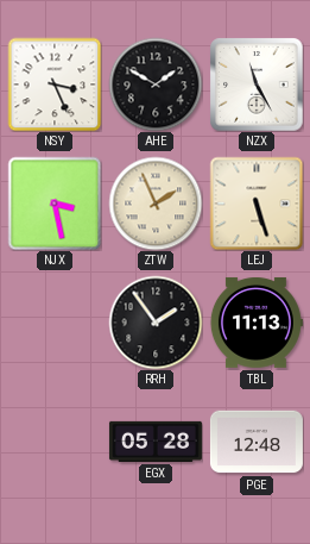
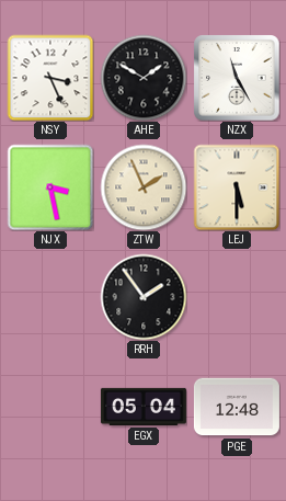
LEJ: 5:27 -> 5:30 (237, 187)
TBL: 11:13 -> none (257, 323)
EGX: 05:28 -> 05:04 (144, 407)
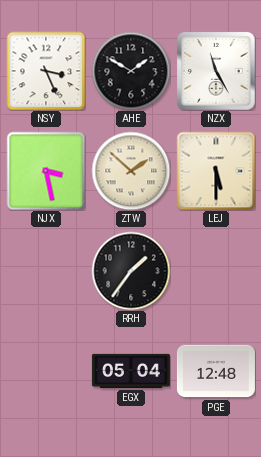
ZTW: 1:56 -> 1:52 (131, 171)
RRH: 1:54 -> 1:36 (131, 271)
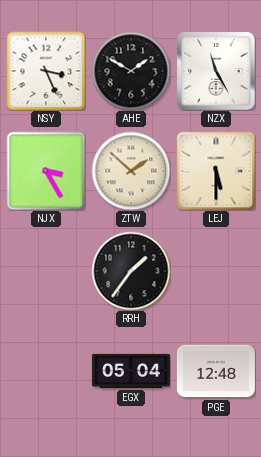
NJX: 3:28 -> 3:25 (46, 171)
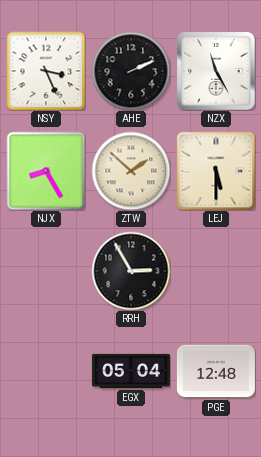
AHE: 1:50 -> 2:11 (131, 71)
NJX: 3:25 -> 8:25 (46, 171)
RRH: 1:36 -> 2:55 (131, 271)
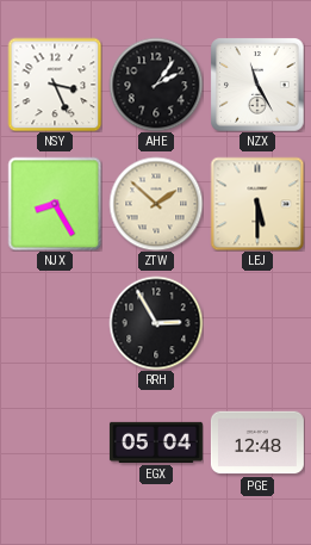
AHE: 2:11 -> 2:06 (156, 85)
